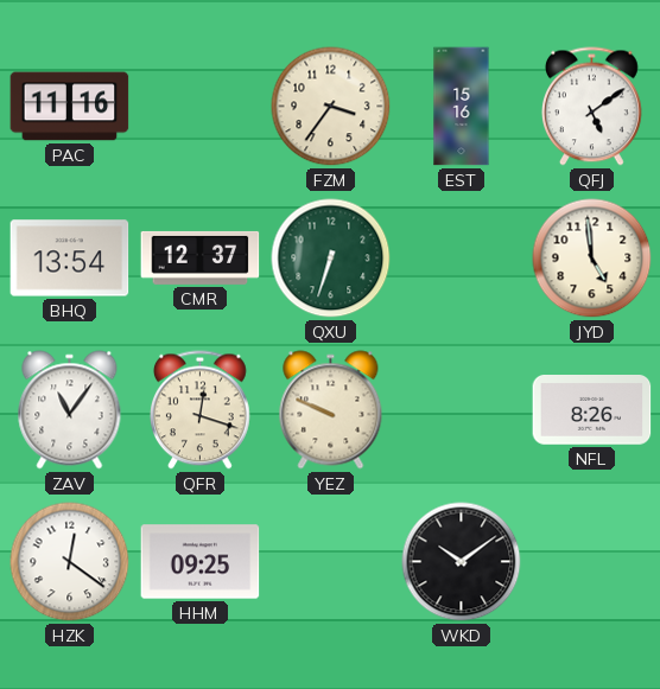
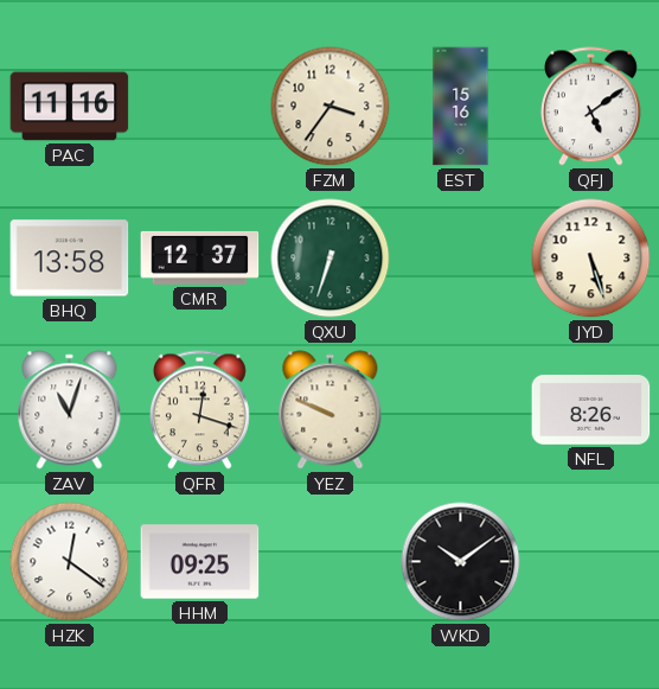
BHQ: 13:54 -> 13:58 (70, 259)
JYD: 4:59 -> 5:27 (591, 259)
ZAV: 11:06 -> 11:03 (70, 410)
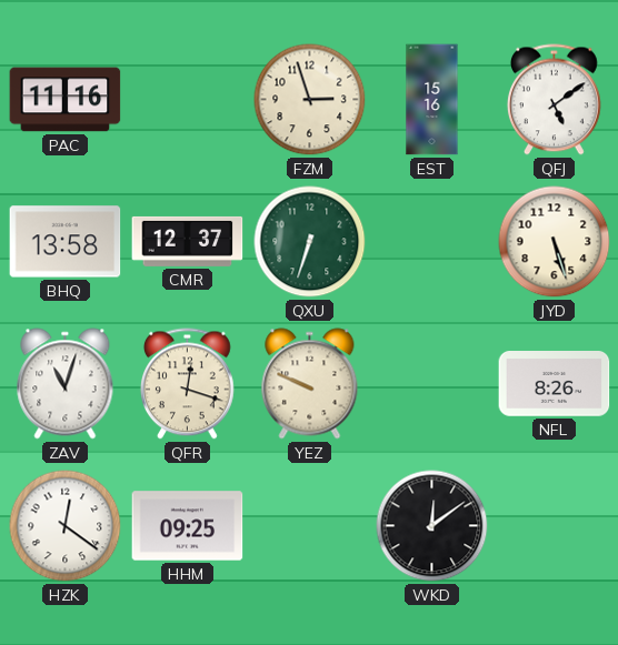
FZM: 3:36 -> 2:57 (310, 100)
WKD: 10:09 -> 12:09 (432, 526)
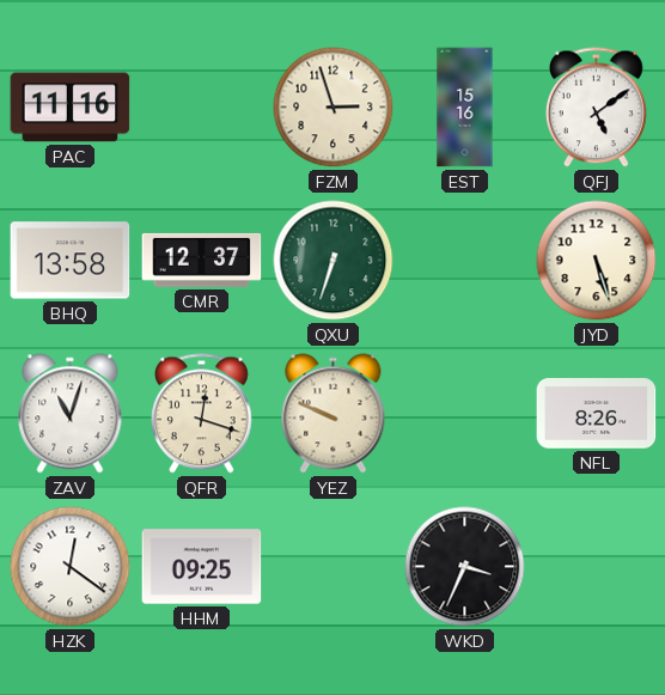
WKD: 12:09 -> 3:34 (465, 567)
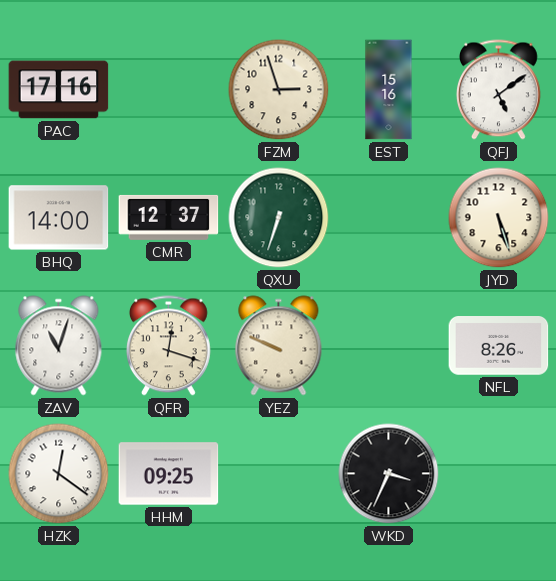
PAC: 11:16 -> 17:16 (59, 90)
BHQ: 13:58 -> 14:00 (59, 218)
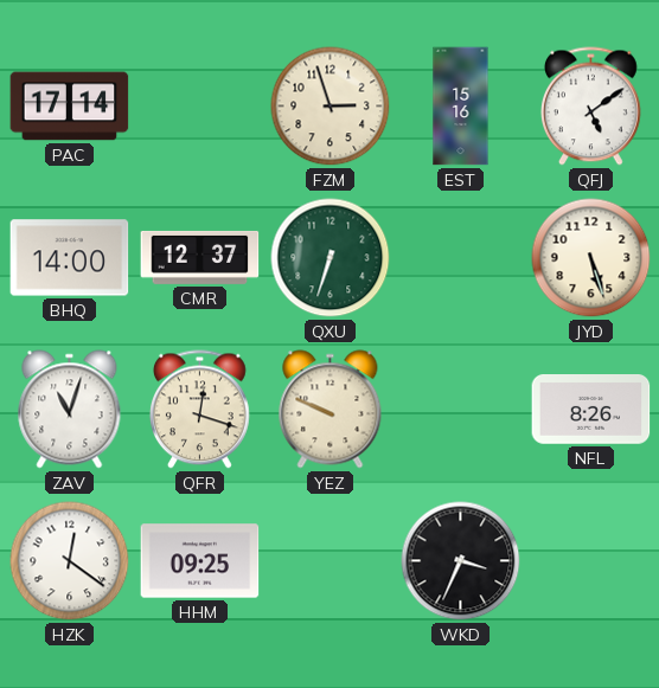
PAC: 17:16 -> 17:14 (70, 107)
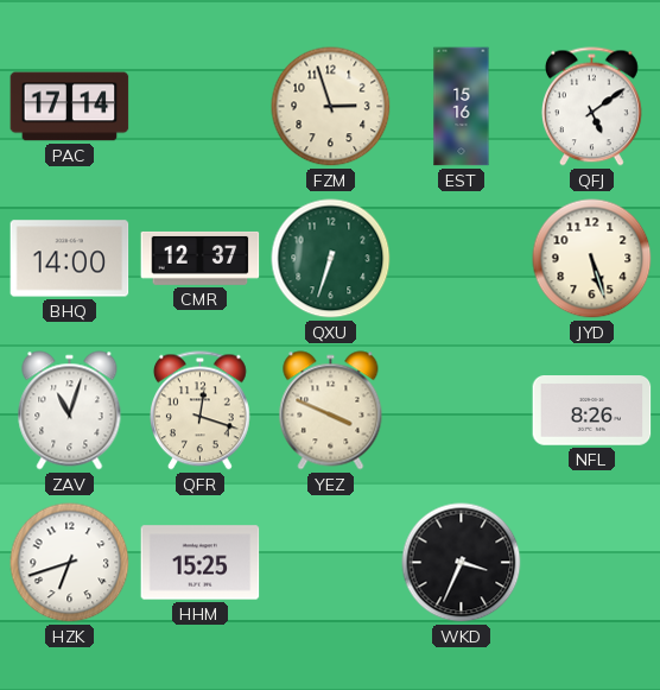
YEZ: 9:49 -> 3:49 (331, 411)
HZK: 12:21 -> 6:42 (70, 563)
HHM: 09:25 -> 15:25 (201, 563)
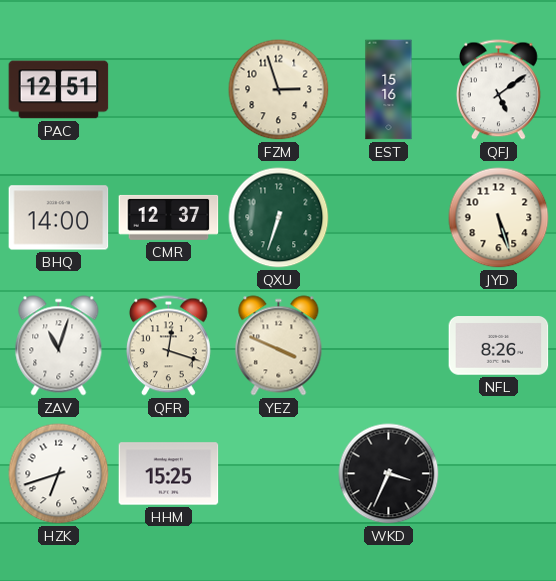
PAC: 17:14 -> 12:51 (59, 90)
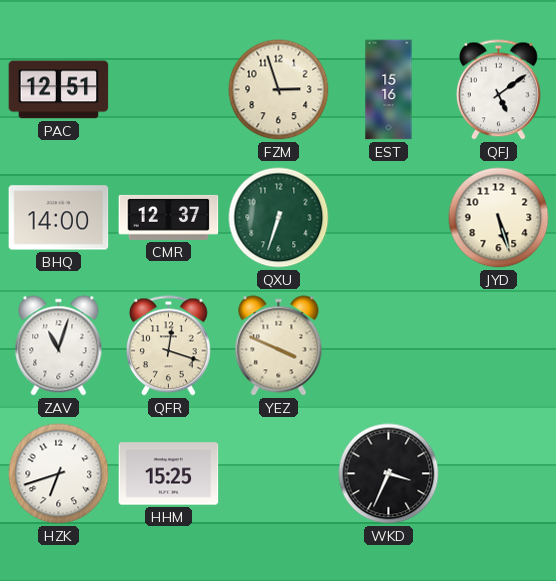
NFL: 8:26 -> none (499, 346)
